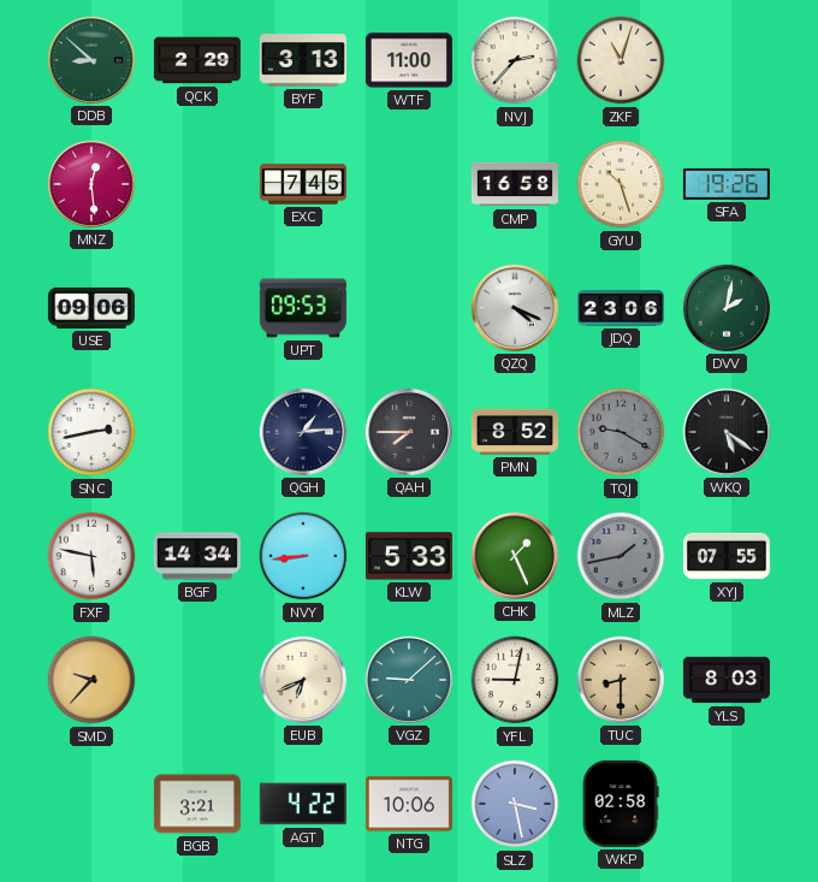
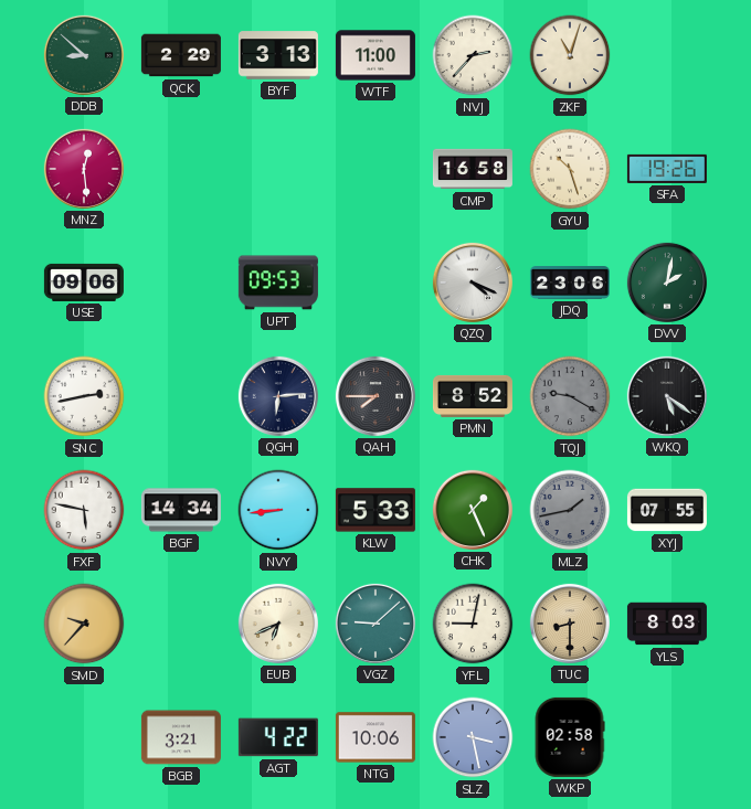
EXC: 7:45 -> none (303, 184)
QGH: 1:14 -> 6:14 (278, 396)
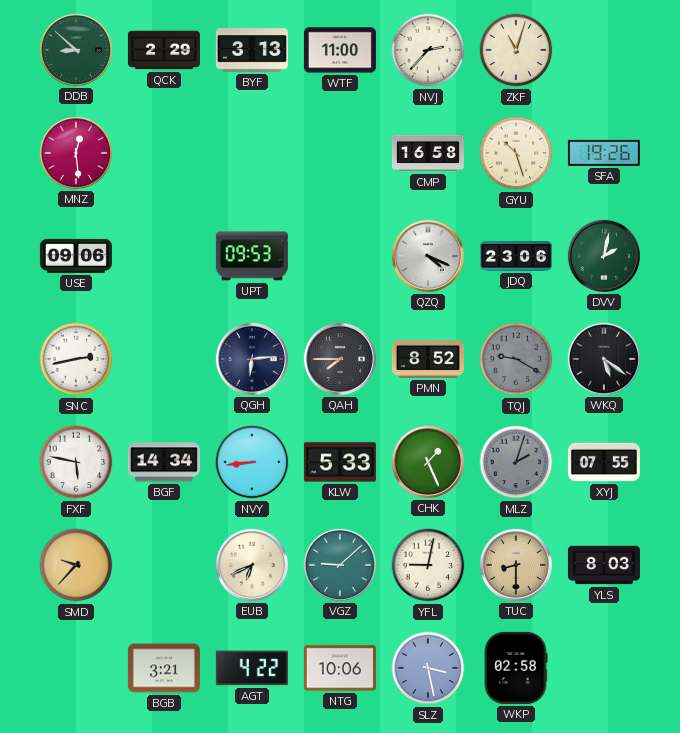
MLZ: 1:43 -> 2:03 (516, 462)
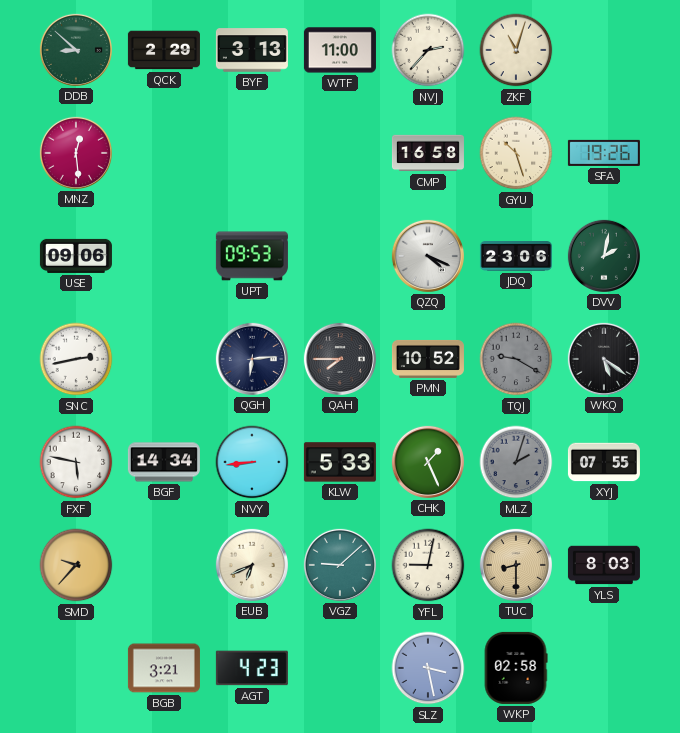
PMN: 8:52 -> 10:52 (428, 359)
AGT: 4:22 -> 4:23 (252, 668)
NTG: 10:06 -> none (340, 668)
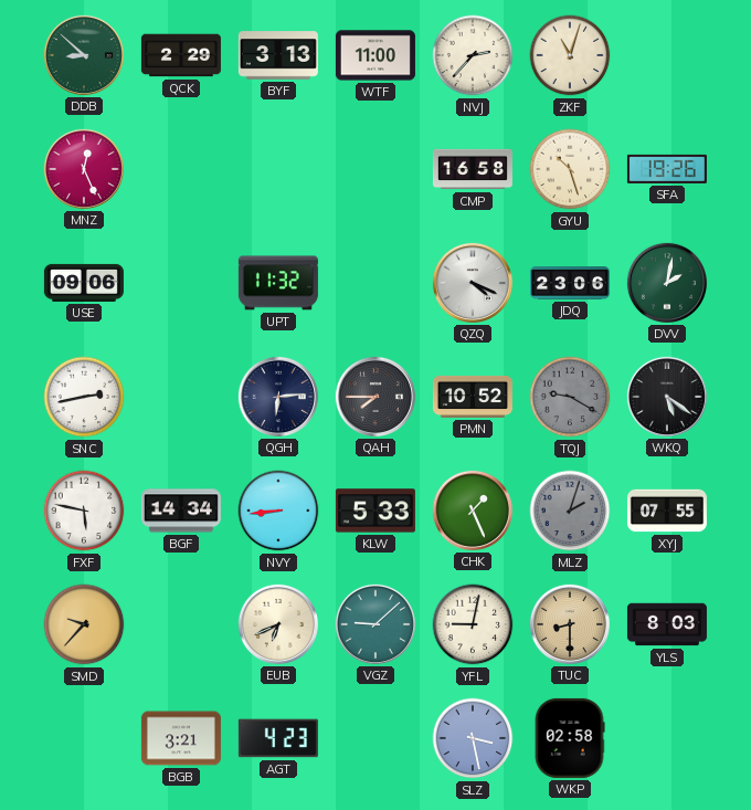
MNZ: 12:29 -> 12:26 (84, 169)
UPT: 09:53 -> 11:32 (278, 283)
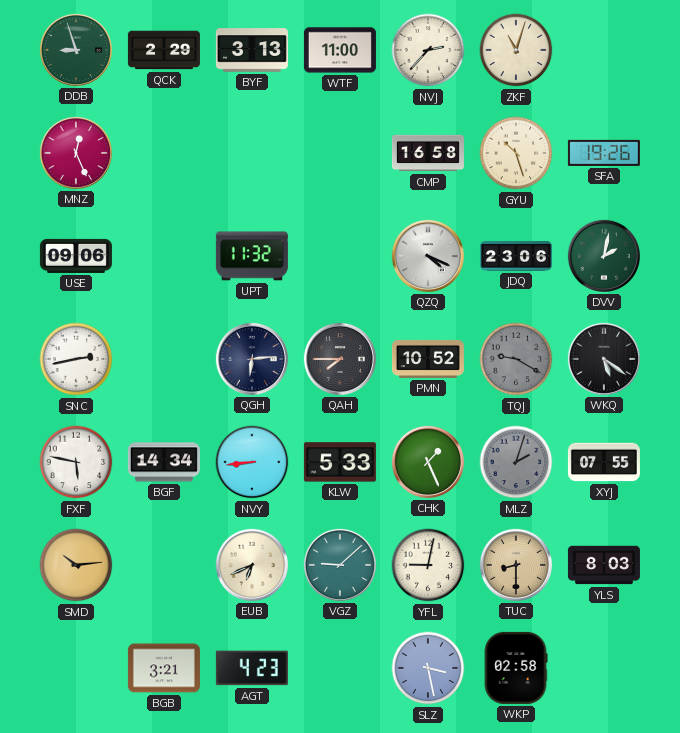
DDB: 8:52 -> 8:57 (76, 50)
SMD: 9:37 -> 10:14 (76, 565)
